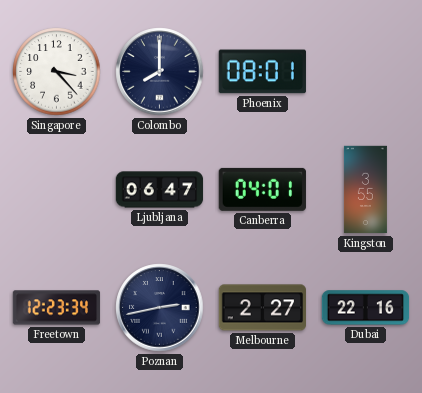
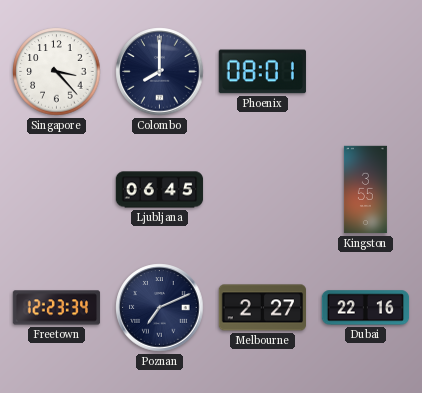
Ljubljana: 06:47 -> 06:45 (160, 190)
Canberra: 04:01 -> none (262, 189)
Poznan: 2:43 -> 7:11 (160, 308)
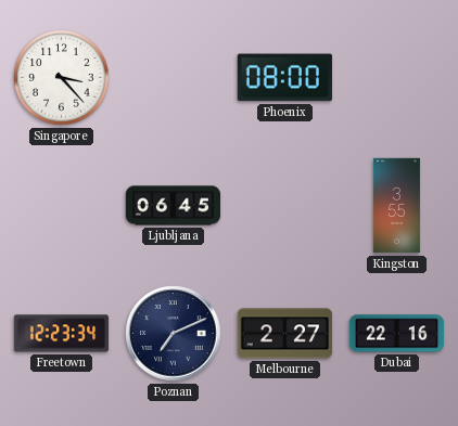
Colombo: 8:00 -> none (160, 72)
Phoenix: 08:01 -> 08:00 (284, 78)
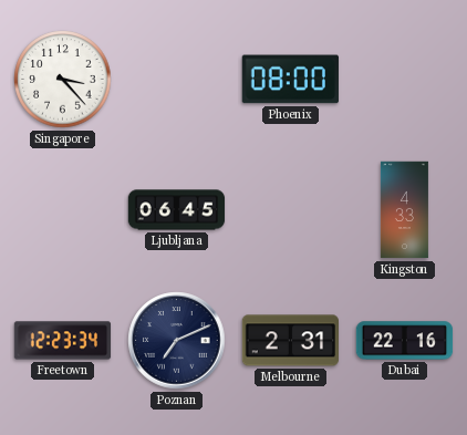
Kingston: 3:55 -> 4:33 (404, 210)
Melbourne: 2:27 -> 2:31 (290, 341)
